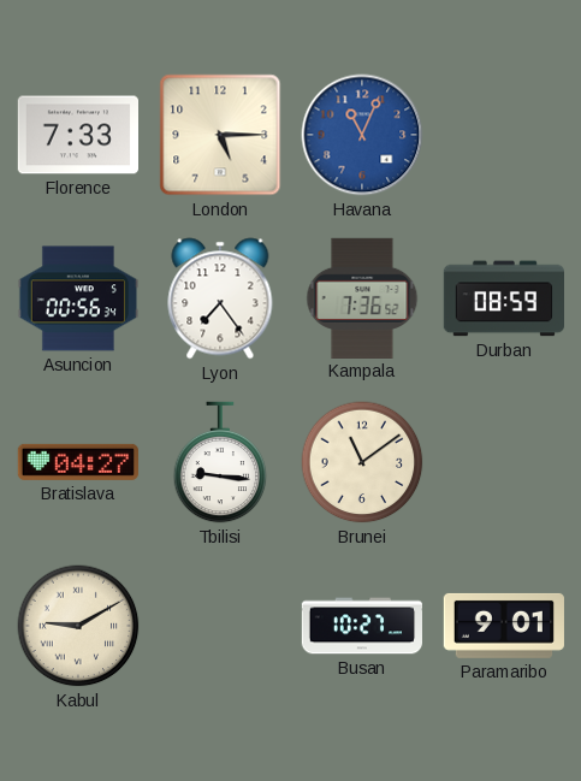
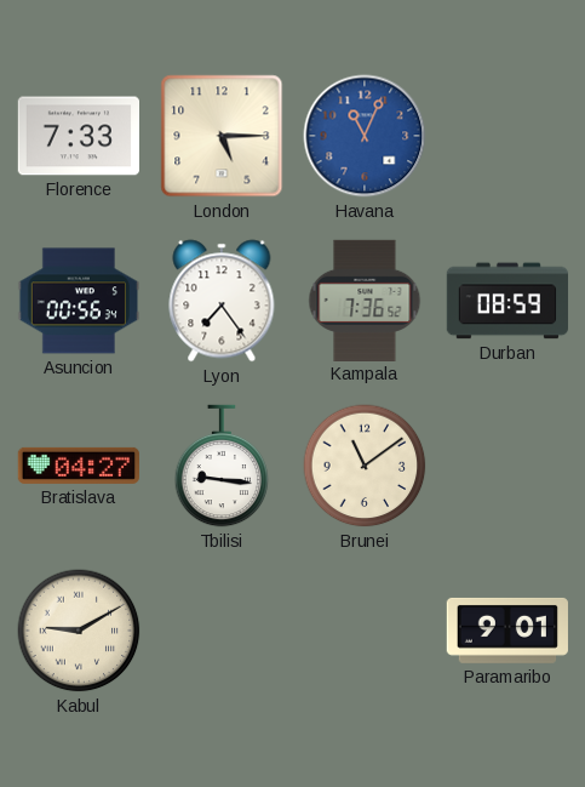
Busan: 10:27 -> none (361, 626)
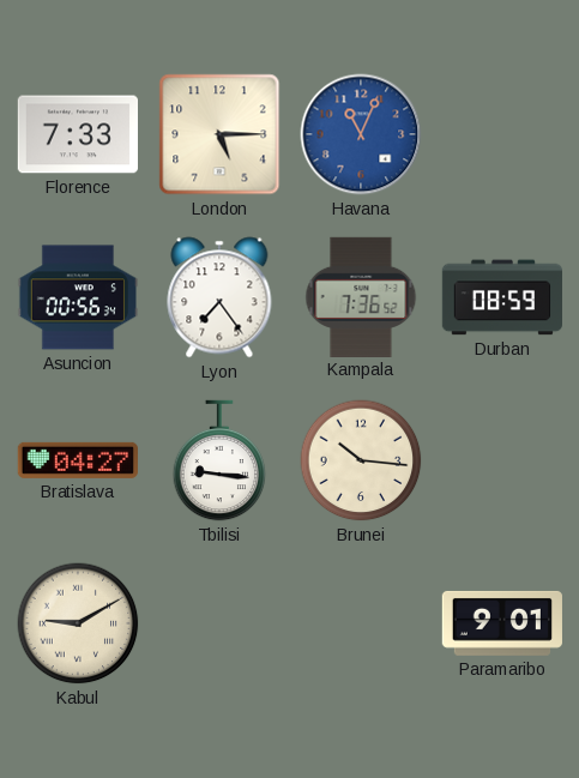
Brunei: 11:09 -> 10:16 (361, 460)
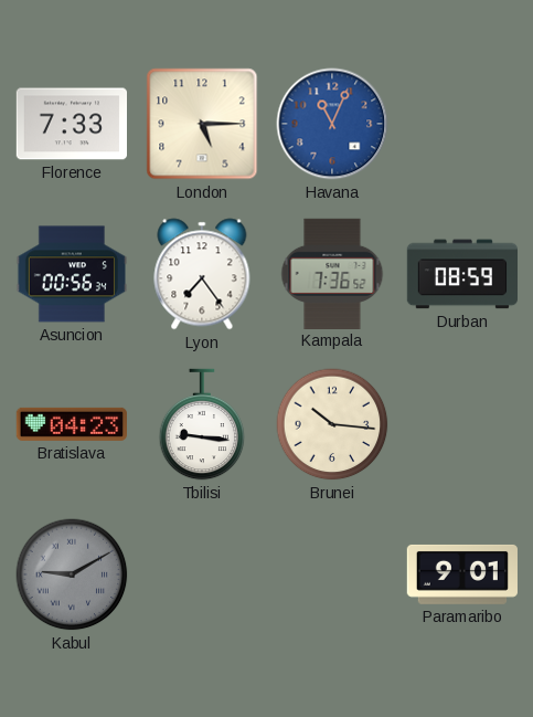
Bratislava: 04:27 -> 04:23 (72, 424)
Kabul dial: cream -> grey (72, 574)
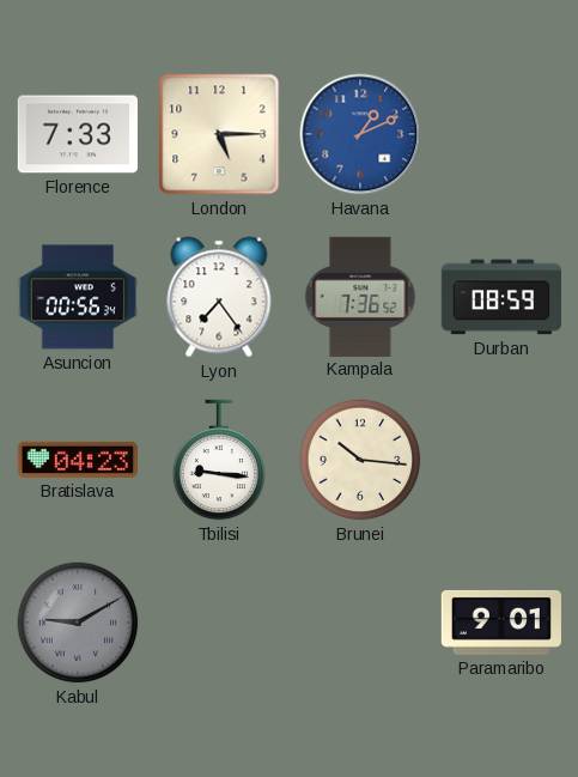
Havana: 11:04 -> 1:11 (360, 134)
